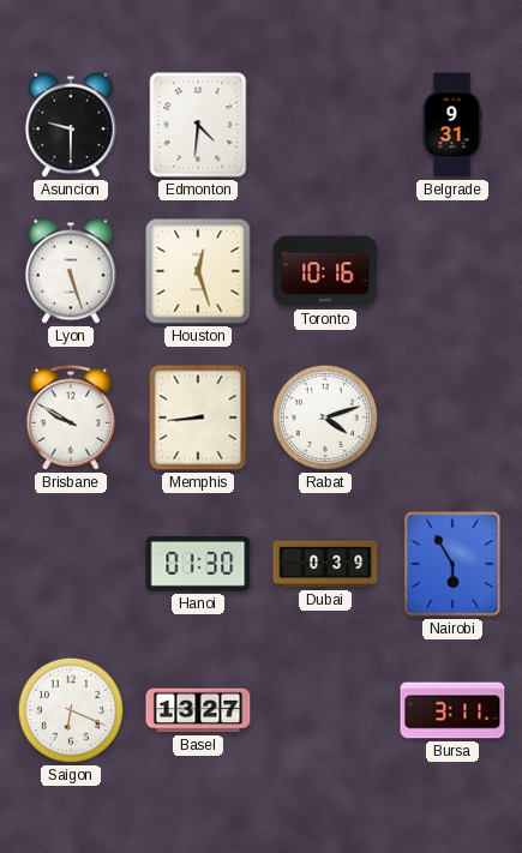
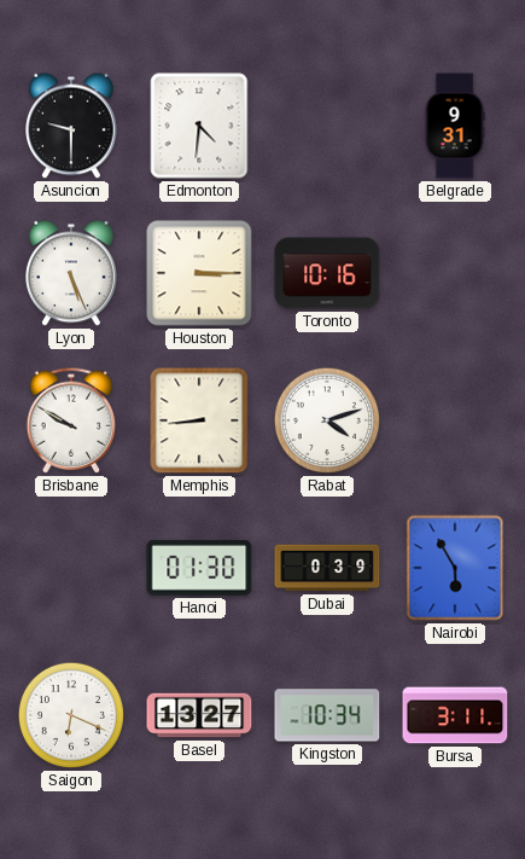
Lyon: 5:27 -> 5:26 (71, 273)
Houston: 12:27 -> 3:15 (199, 273)
Kingston: none -> 10:34 (327, 715)
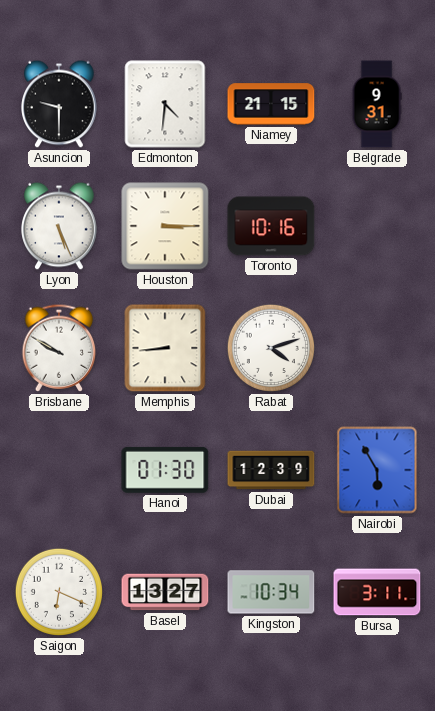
Niamey: none -> 21:15 (271, 104)
Dubai: 0:39 -> 12:39 (271, 470)
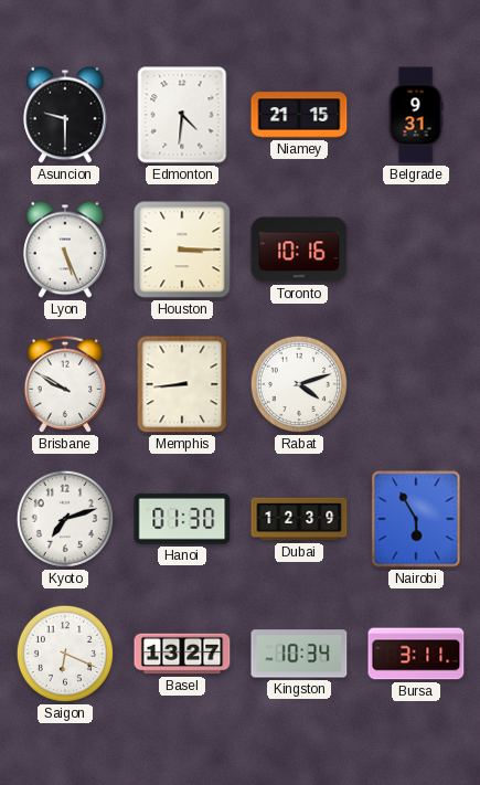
Kyoto: none -> 7:12 (65, 519)
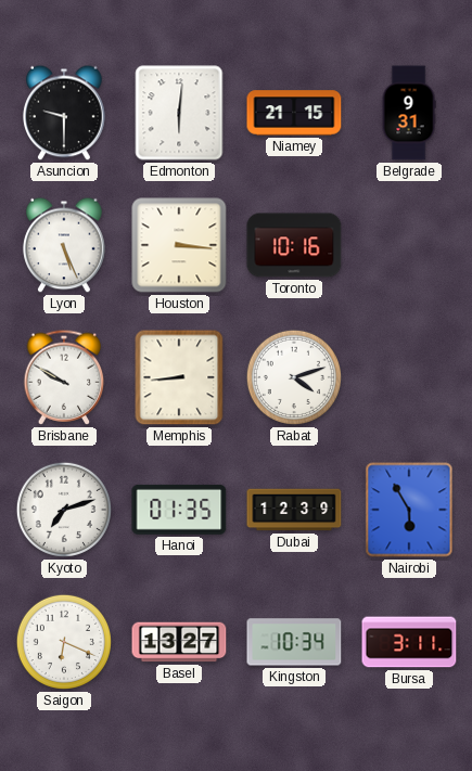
Edmonton: 4:31 -> 6:01 (179, 113)
Houston: 3:15 -> 3:16 (179, 245)
Hanoi: 01:30 -> 01:35 (179, 510)
